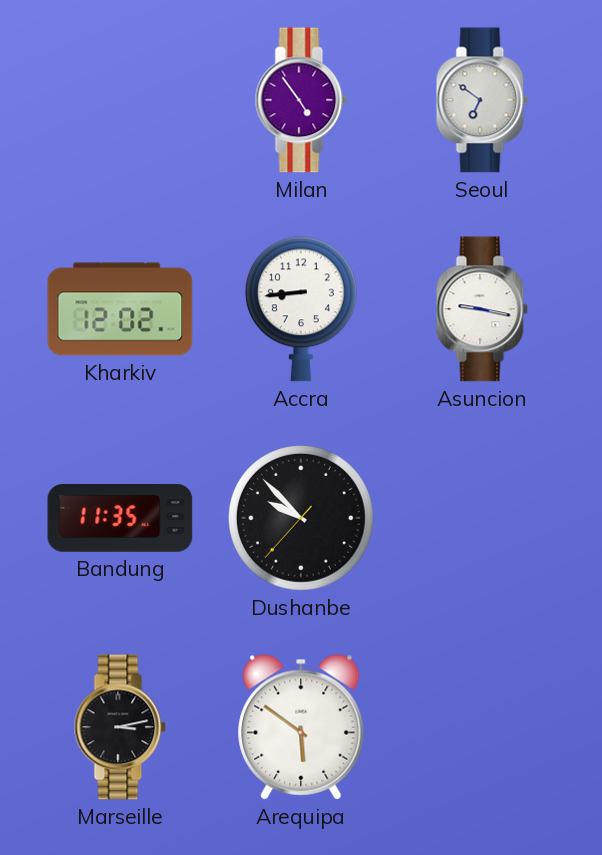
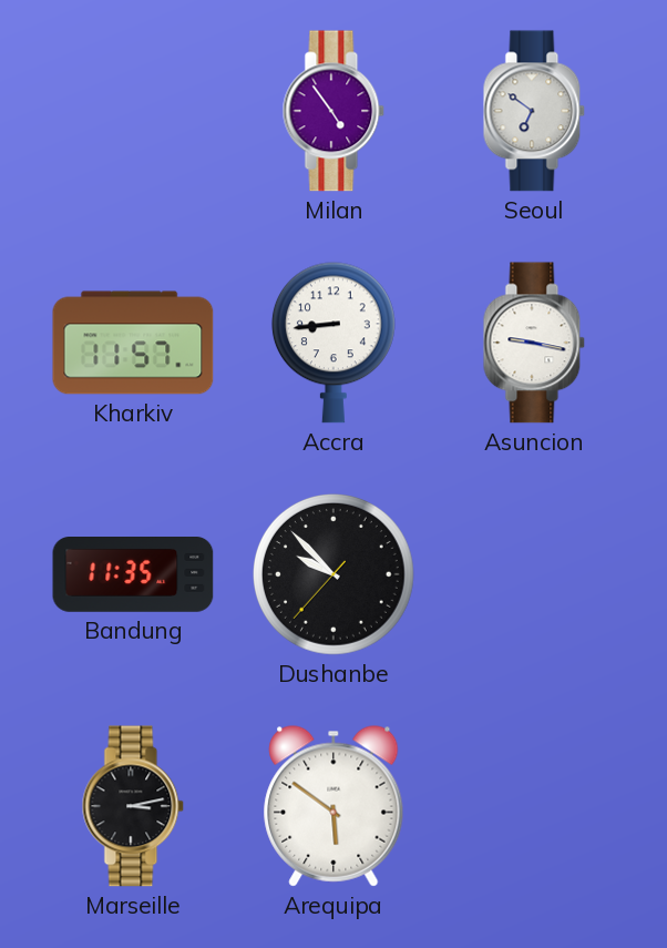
Kharkiv: 12:02 -> 11:57 (133, 343)
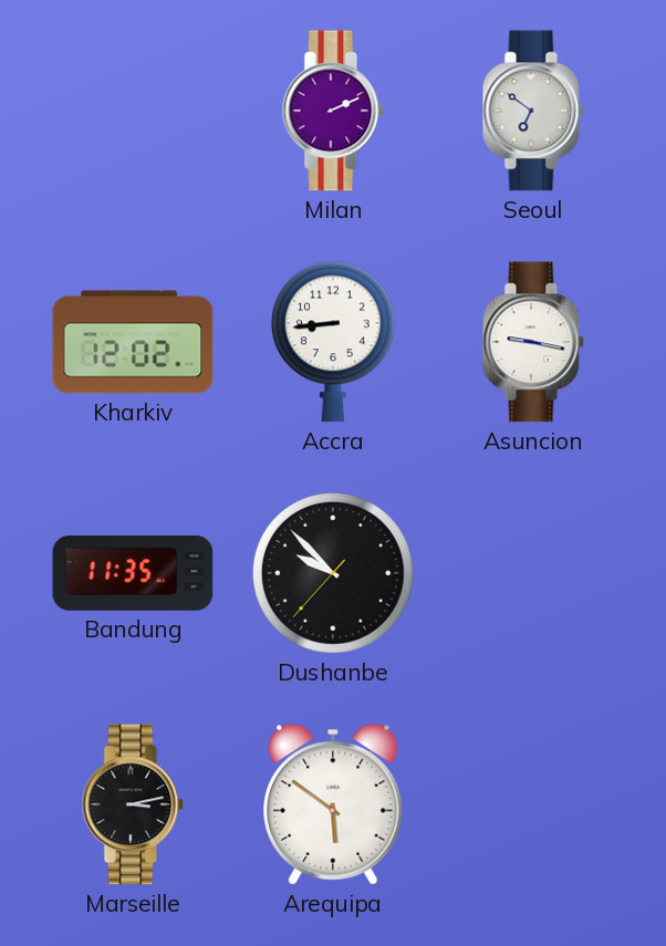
Milan: 4:54 -> 2:11 (333, 111)
Kharkiv: 11:57 -> 12:02 (133, 342)
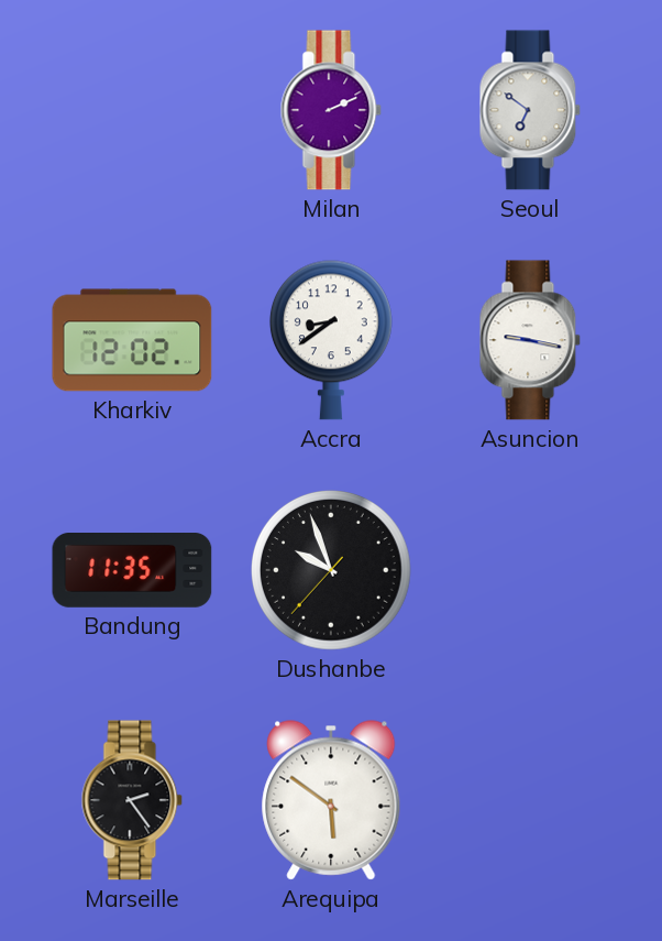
Accra: 8:44 -> 8:39 (331, 340)
Dushanbe: 9:52 -> 9:56 (332, 571)
Marseille: 3:13 -> 2:24 (132, 800)
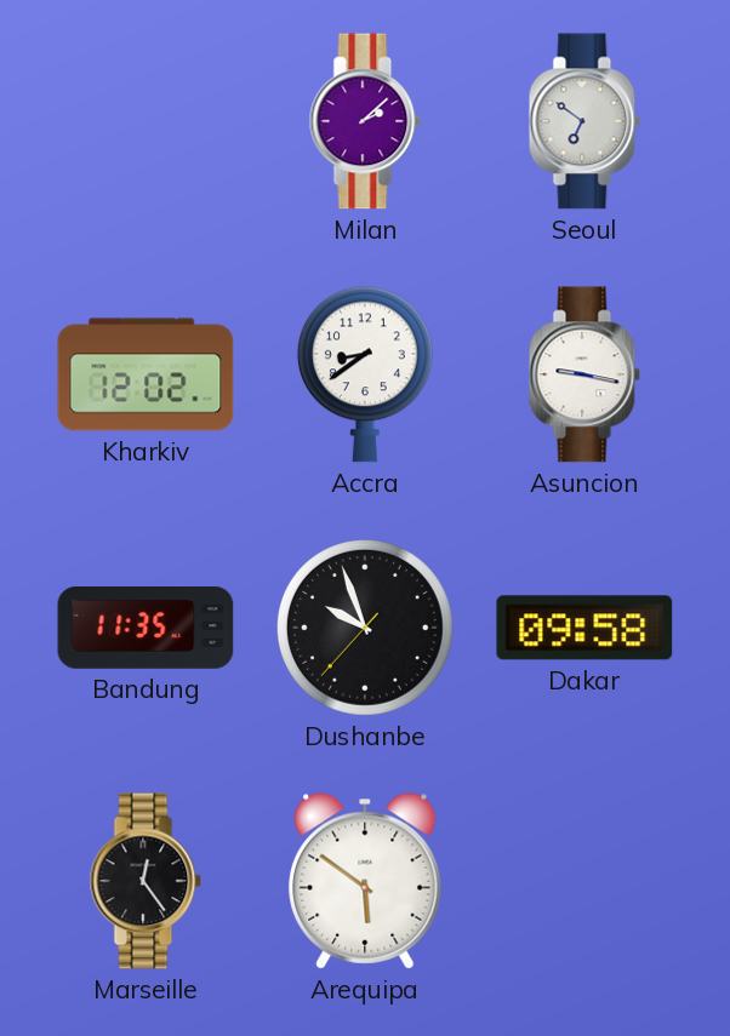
Milan: 2:11 -> 2:08 (365, 121)
Dakar: none -> 09:58 (584, 628)
Marseille: 2:24 -> 12:24 (146, 881)
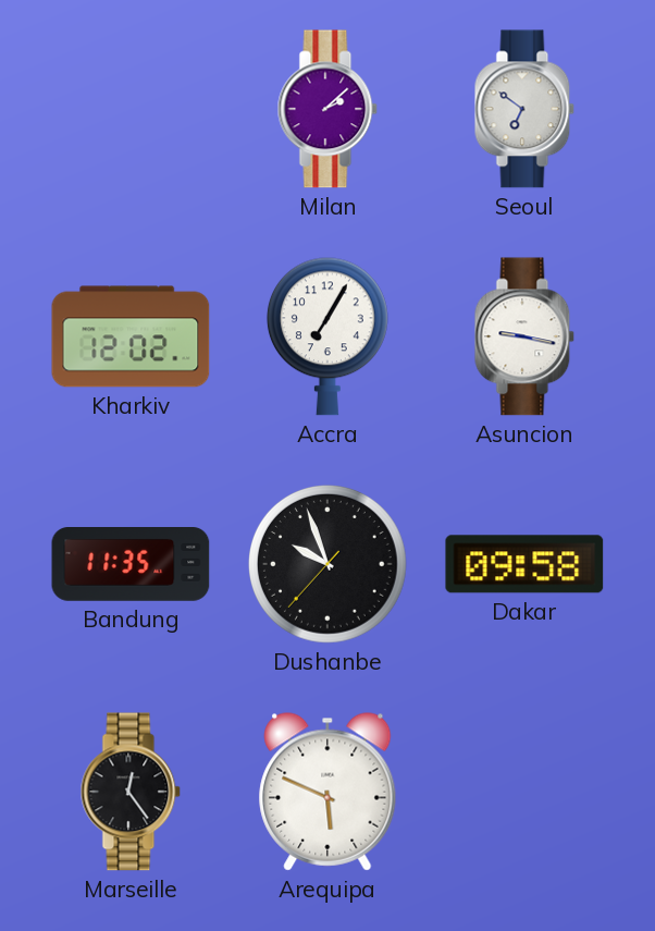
Accra: 8:39 -> 7:05 (327, 336)
Arequipa: 5:51 -> 5:49 (327, 792)
